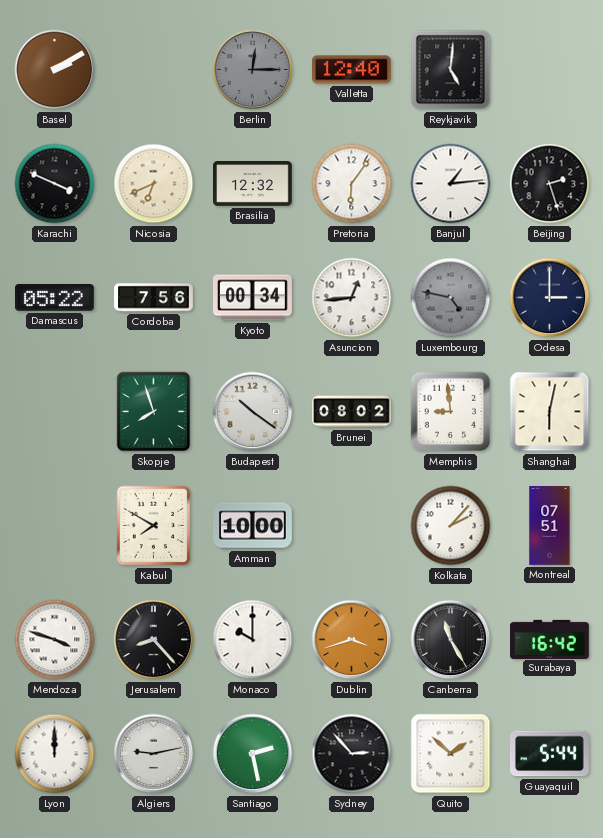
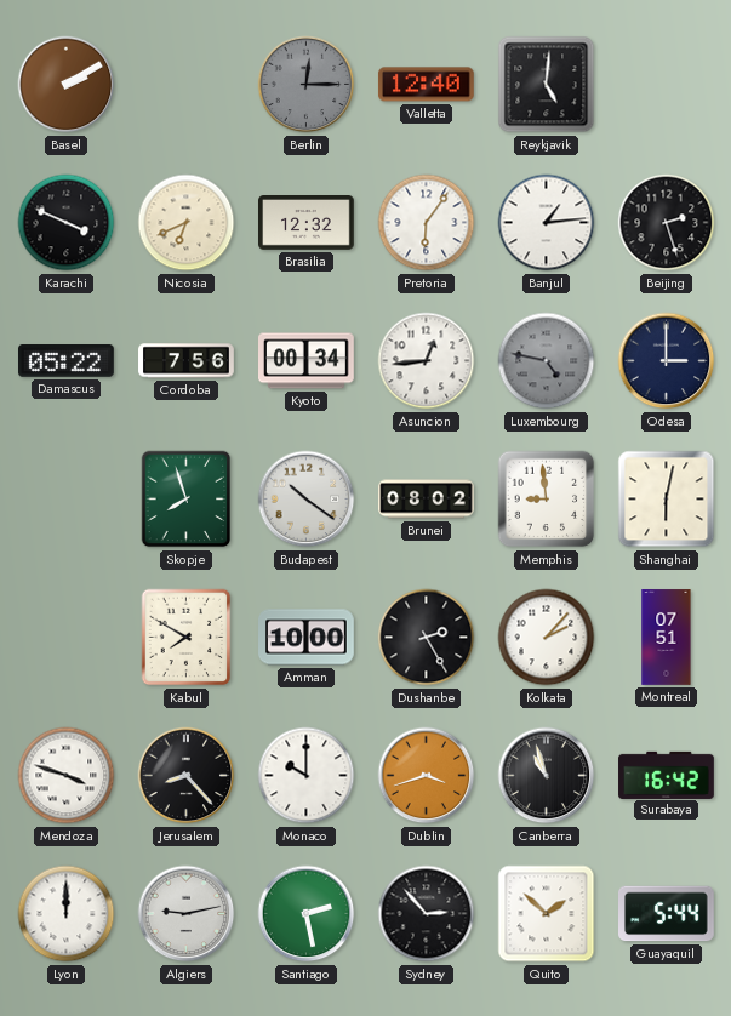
Dushanbe: none -> 2:25 (427, 638)
Canberra: 11:25 -> 10:57 (547, 776)
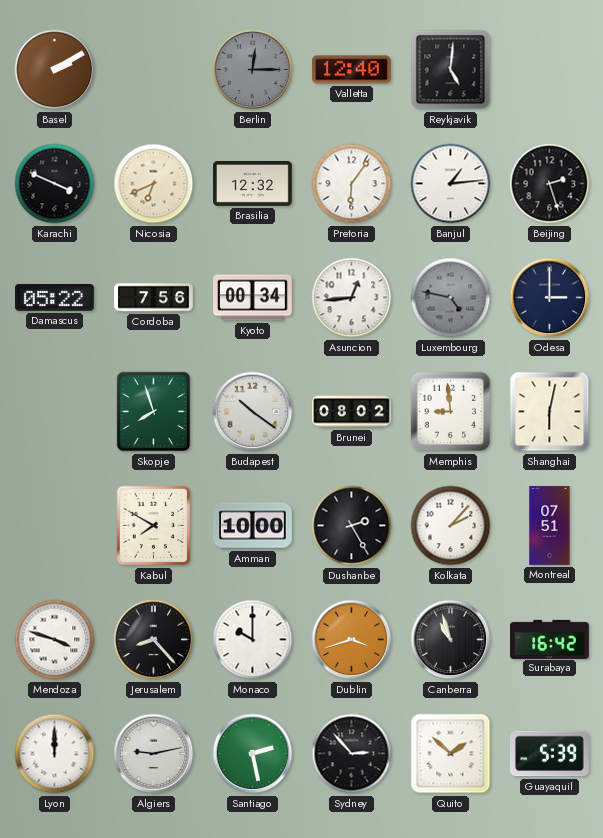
Guayaquil: 5:44 -> 5:39 (550, 754)
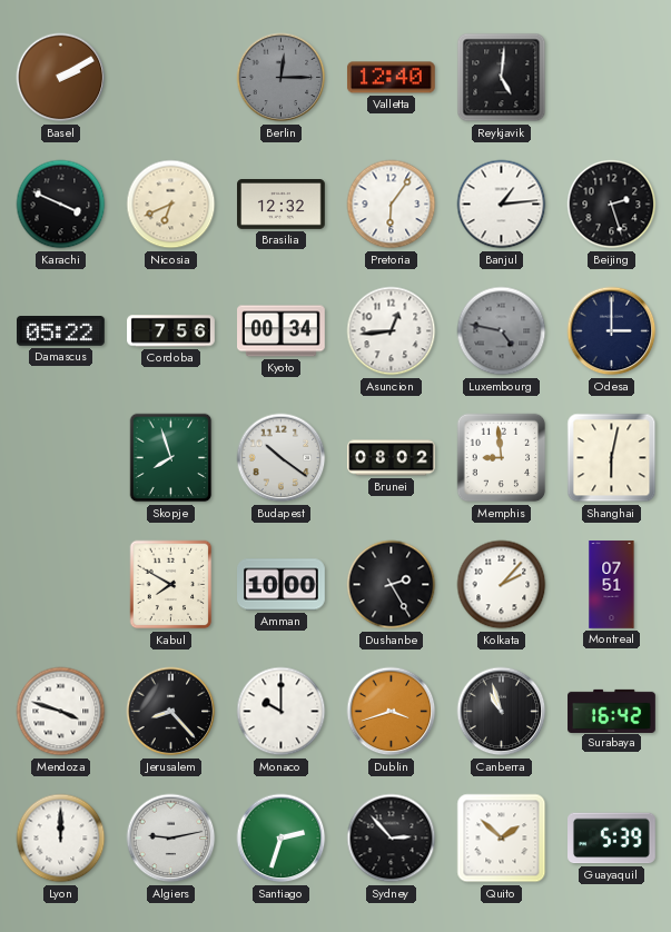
Santiago: 2:28 -> 2:33 (282, 839)
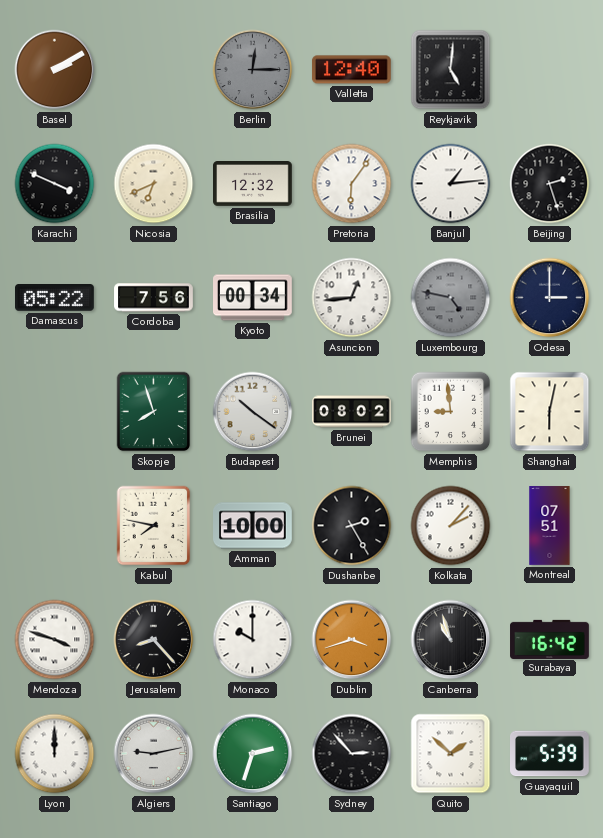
Kabul: 7:50 -> 7:47 (154, 526)
